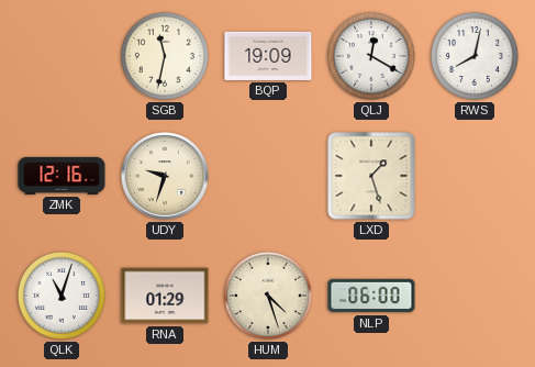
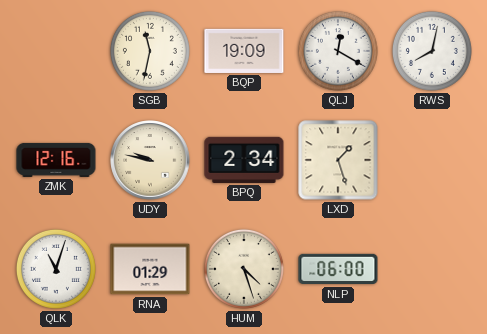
UDY: 9:33 -> 9:47 (150, 160)
BPQ: none -> 2:34 (244, 160)
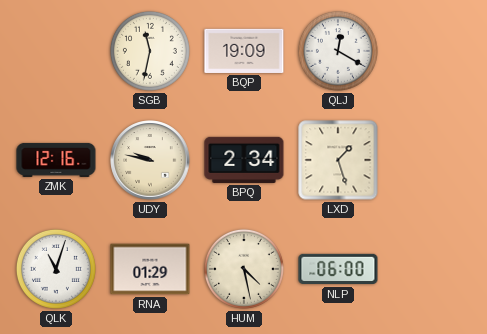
RWS: 8:02 -> none (432, 51)
HUM: 4:27 -> 4:28 (244, 269)
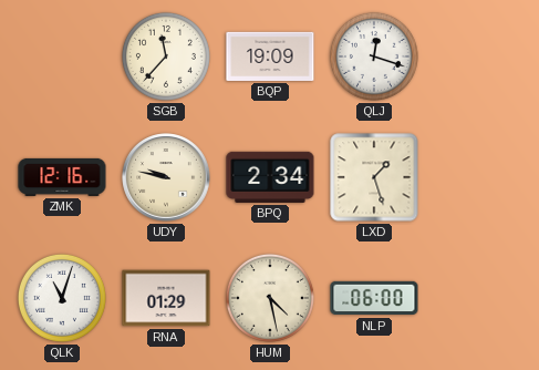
SGB: 11:32 -> 11:37 (166, 56)
QLJ: 12:20 -> 12:18 (374, 56)
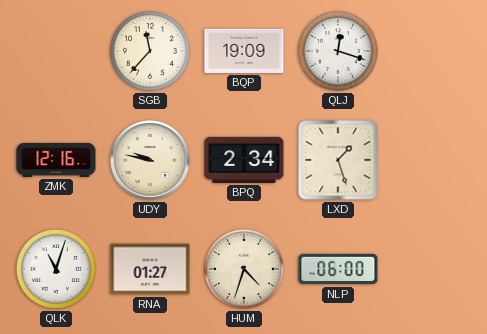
RNA: 01:29 -> 01:27 (150, 269)
HUM: 4:28 -> 4:33 (244, 269)
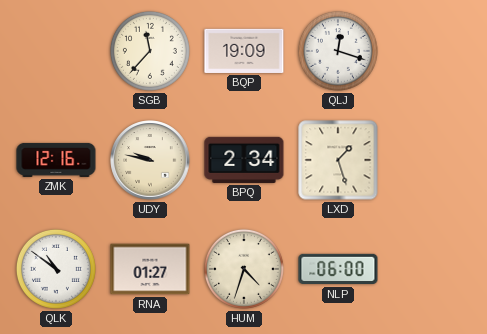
QLK: 11:03 -> 10:51 (56, 269)
